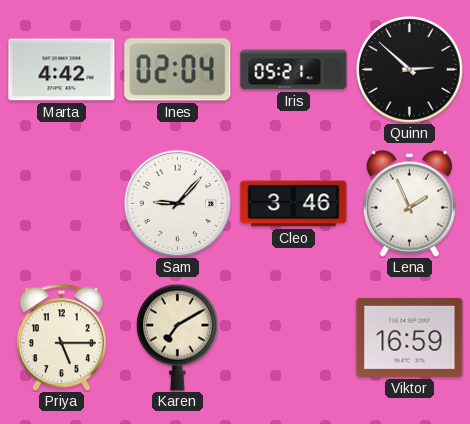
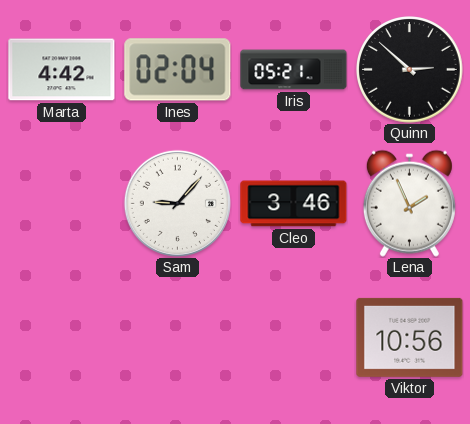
Priya: 5:15 -> none (61, 338)
Karen: 7:10 -> none (178, 337)
Viktor: 16:59 -> 10:56 (410, 337)
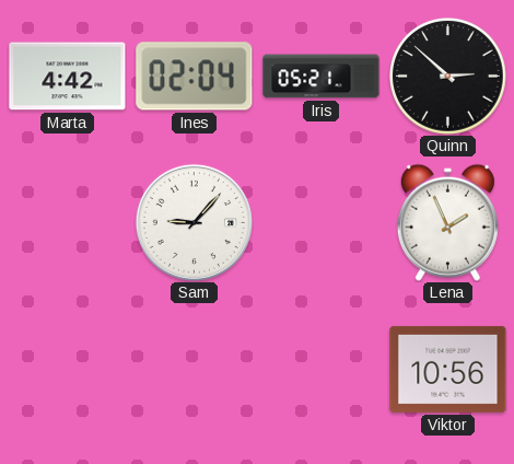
Cleo: 3:46 -> none (294, 204)
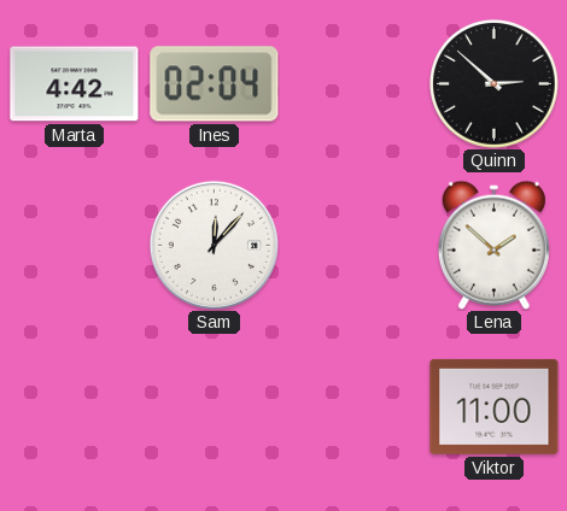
Iris: 05:21 -> none (322, 77)
Sam: 9:07 -> 12:07 (214, 245)
Lena: 1:56 -> 1:52 (493, 245)
Viktor: 10:56 -> 11:00 (495, 406)
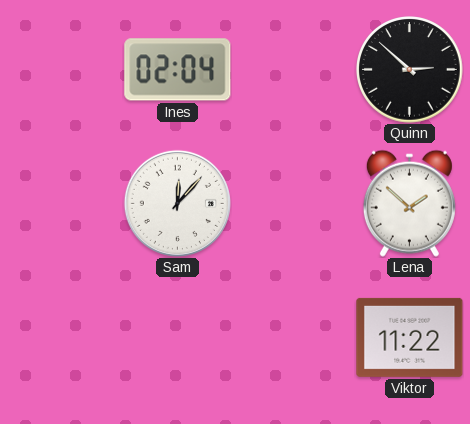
Marta: 4:42 -> none (75, 84)
Viktor: 11:00 -> 11:22 (410, 337)
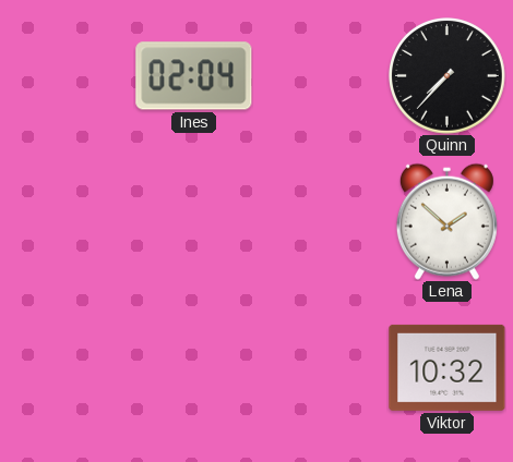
Quinn: 2:52 -> 7:37 (448, 76)
Sam: 12:07 -> none (177, 203)
Viktor: 11:22 -> 10:32 (448, 367)
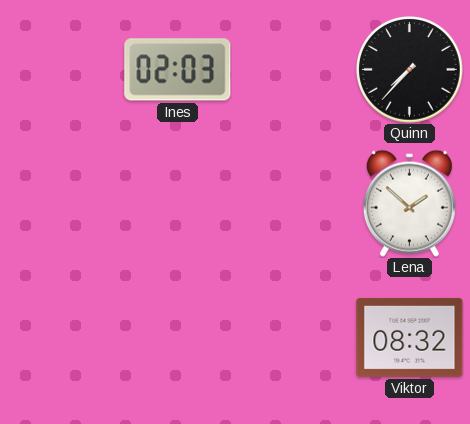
Ines: 02:04 -> 02:03 (178, 70)
Viktor: 10:32 -> 08:32 (410, 337)
